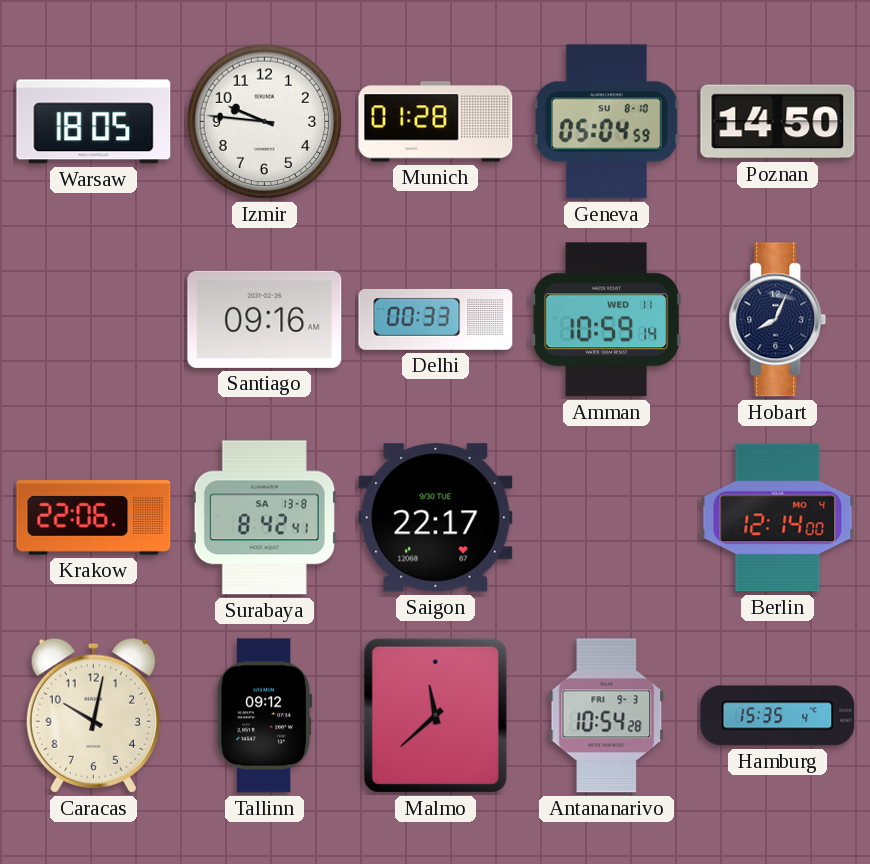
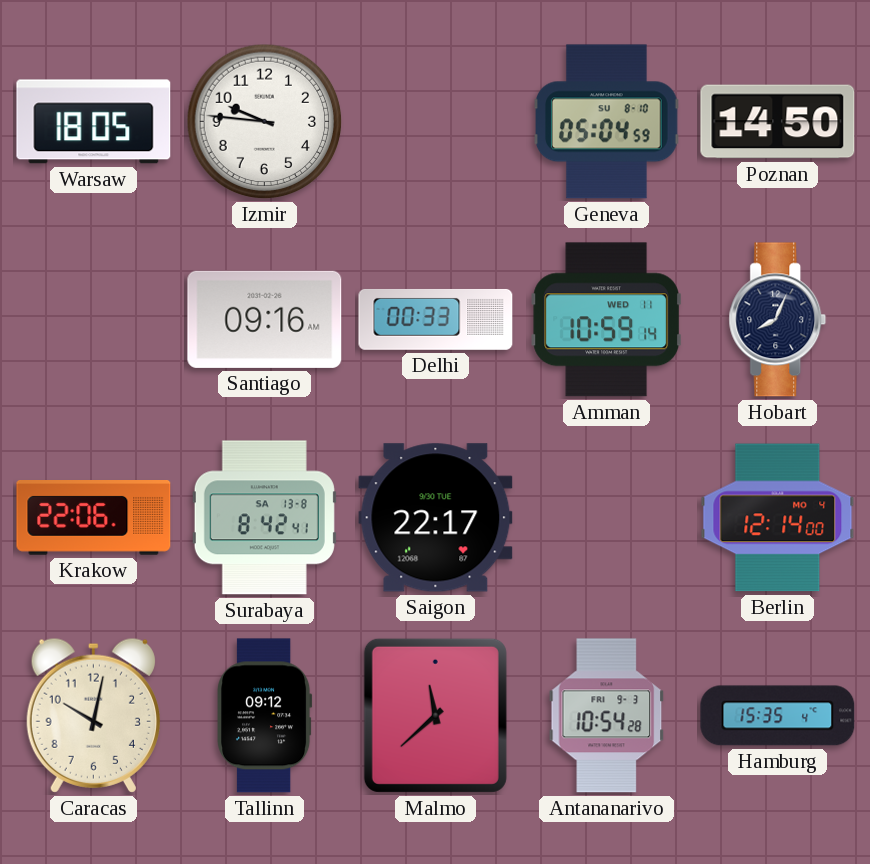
Munich: 01:28 -> none (436, 122)
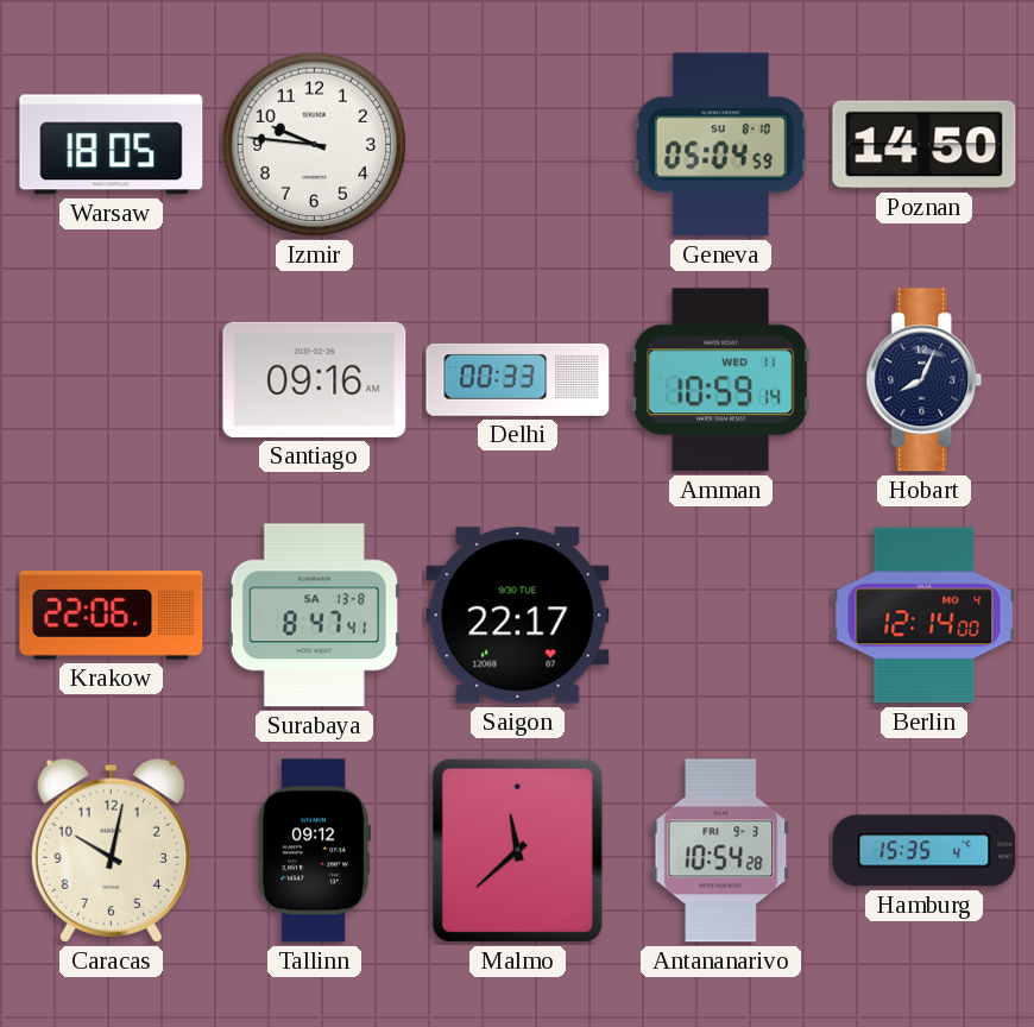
Surabaya: 8:42 -> 8:47 (314, 616)
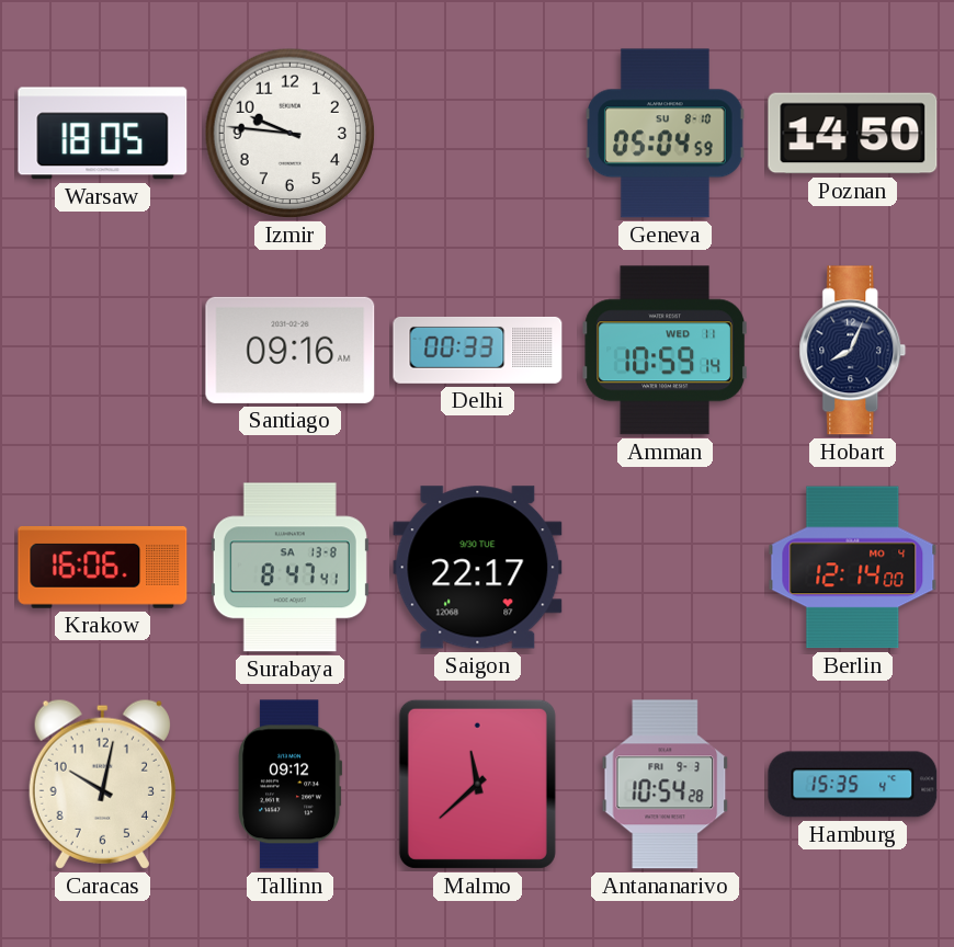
Krakow: 22:06 -> 16:06 (103, 568)
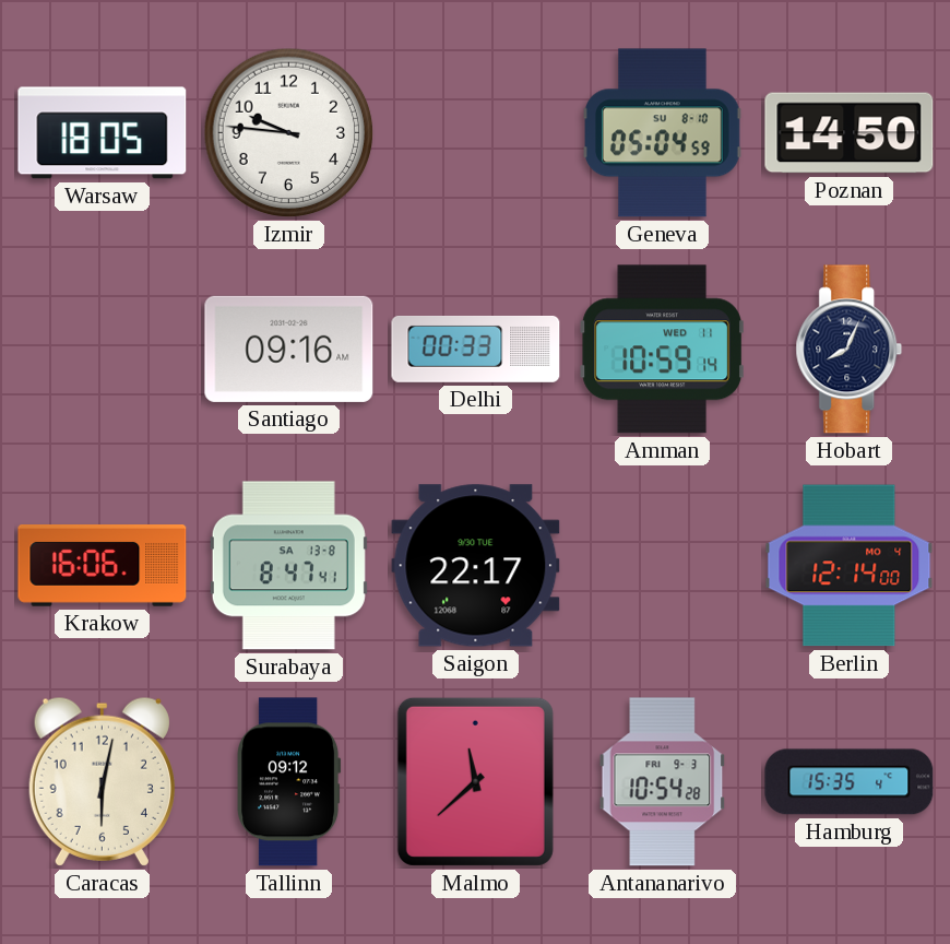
Caracas: 10:02 -> 6:02 (102, 781)
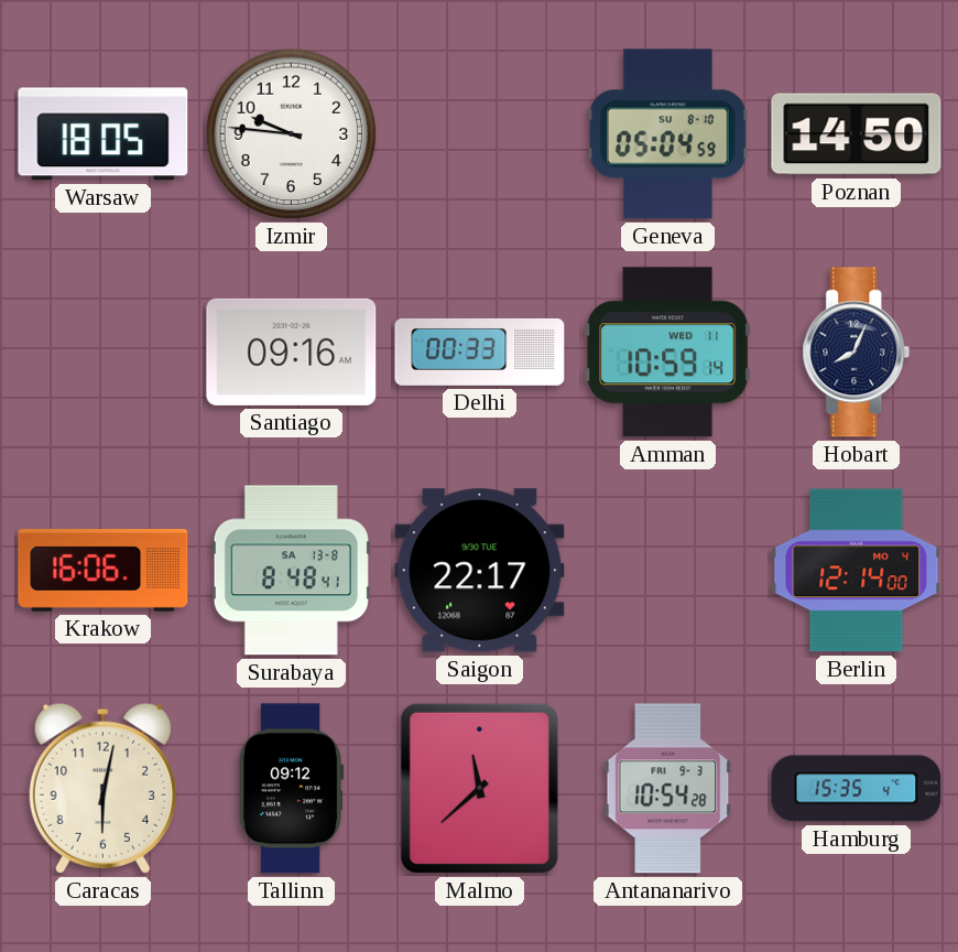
Surabaya: 8:47 -> 8:48 (291, 571)
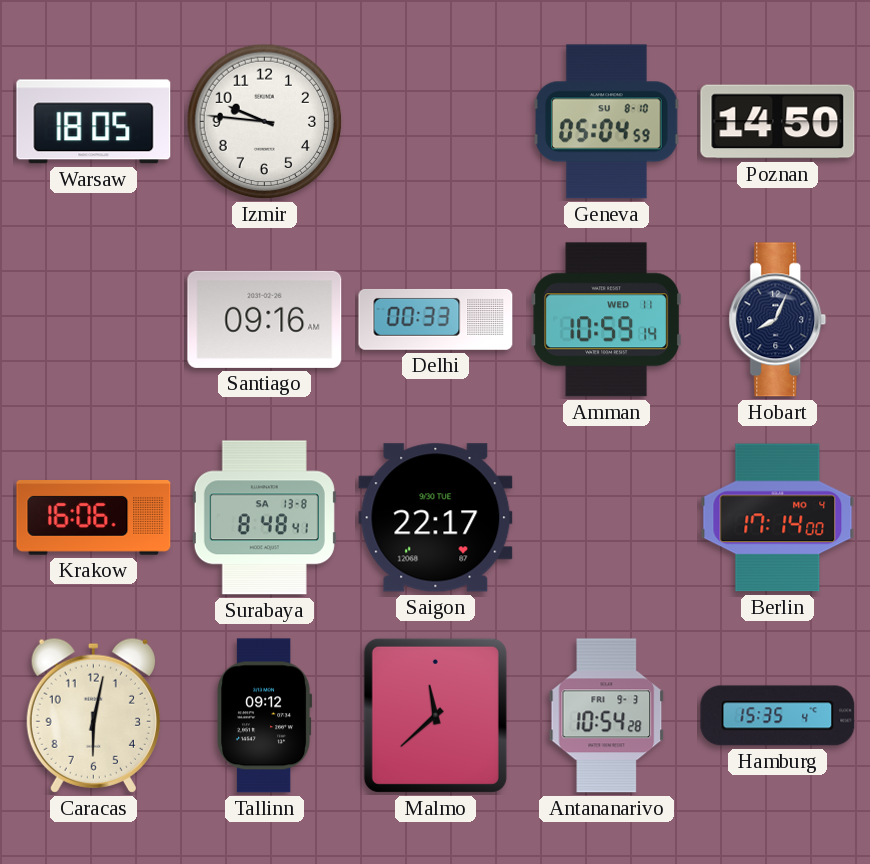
Berlin: 12:14 -> 17:14 (778, 518)
